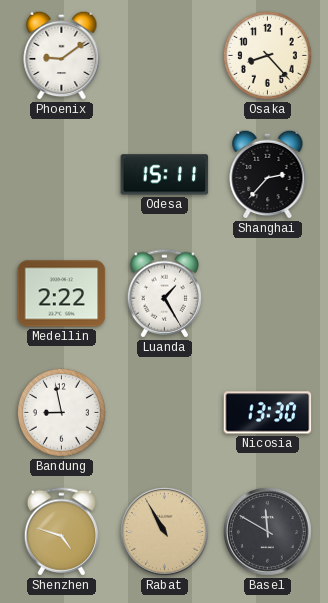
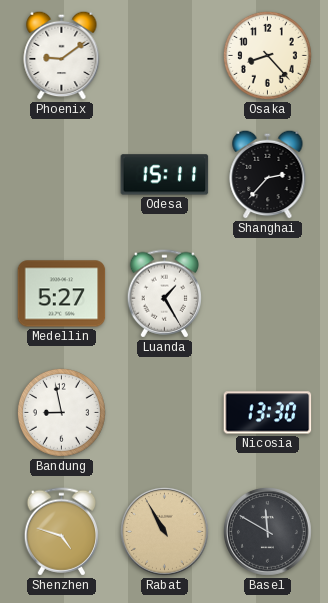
Medellin: 2:22 -> 5:27 (62, 294)
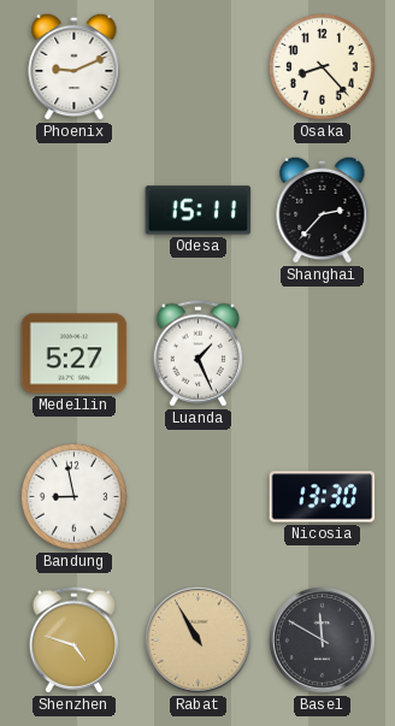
Phoenix: 9:09 -> 9:11 (75, 66)
Luanda: 1:25 -> 1:26 (197, 354)
